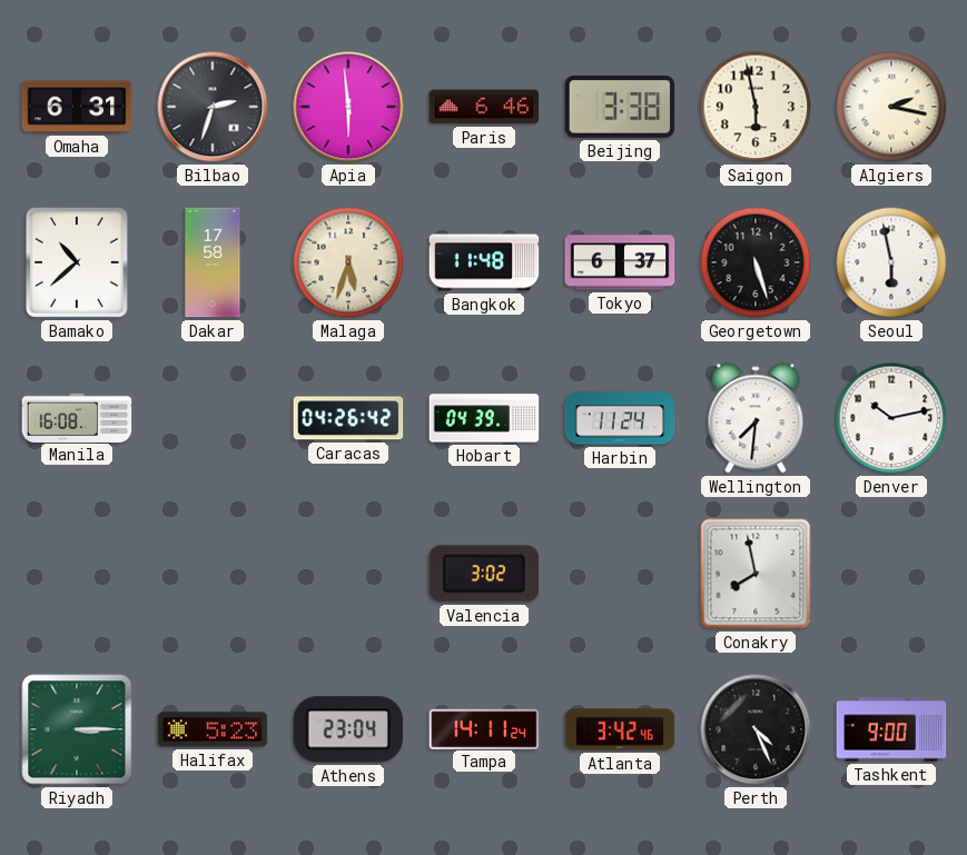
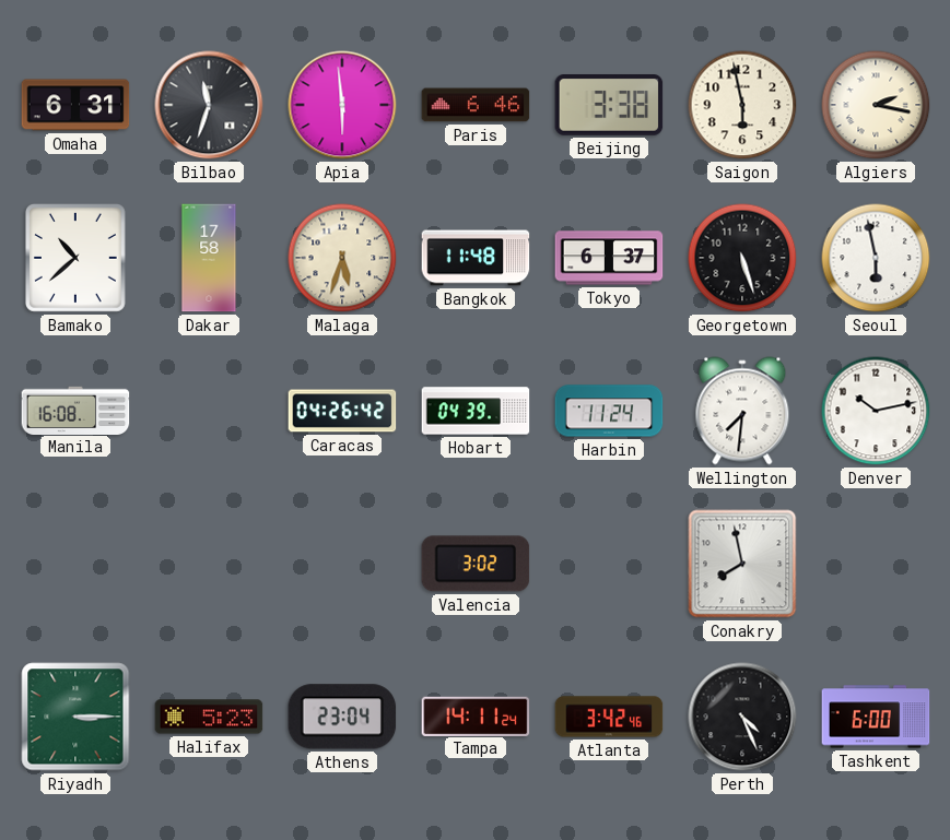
Bilbao: 2:33 -> 11:33 (209, 105)
Tashkent: 9:00 -> 6:00 (876, 717)
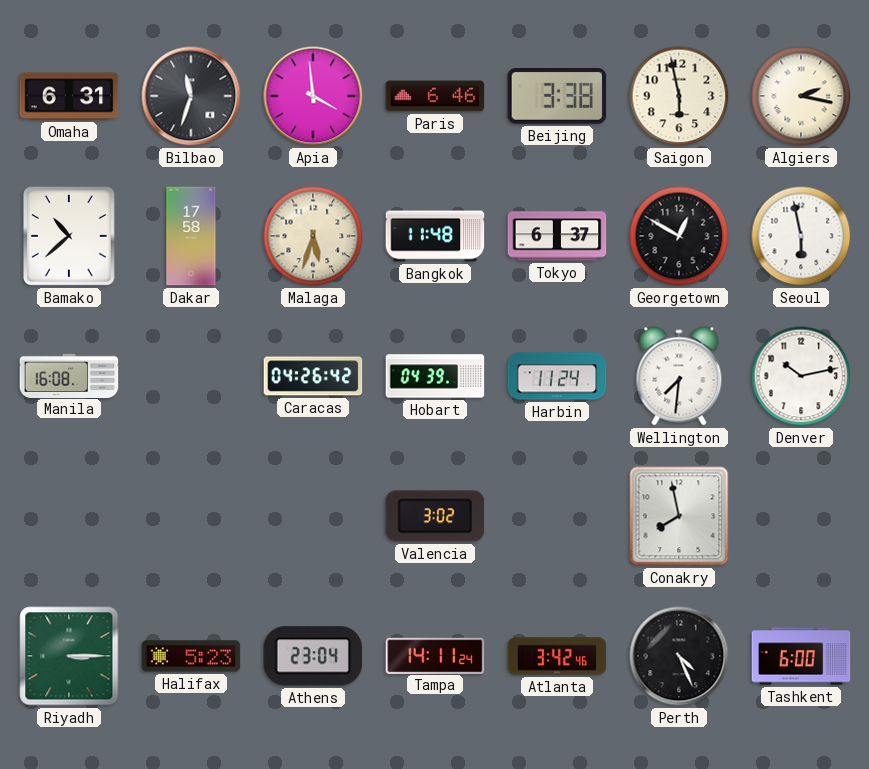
Apia: 5:59 -> 3:59 (313, 96)
Georgetown: 5:27 -> 12:50 (679, 236)
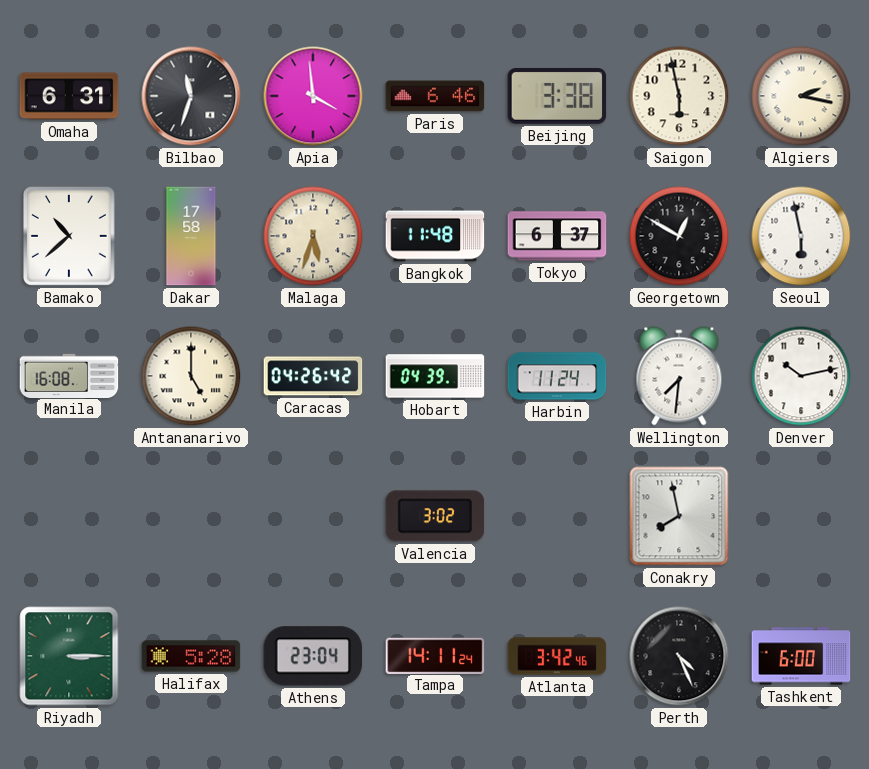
Antananarivo: none -> 5:00 (191, 376)
Halifax: 5:23 -> 5:28 (191, 656)
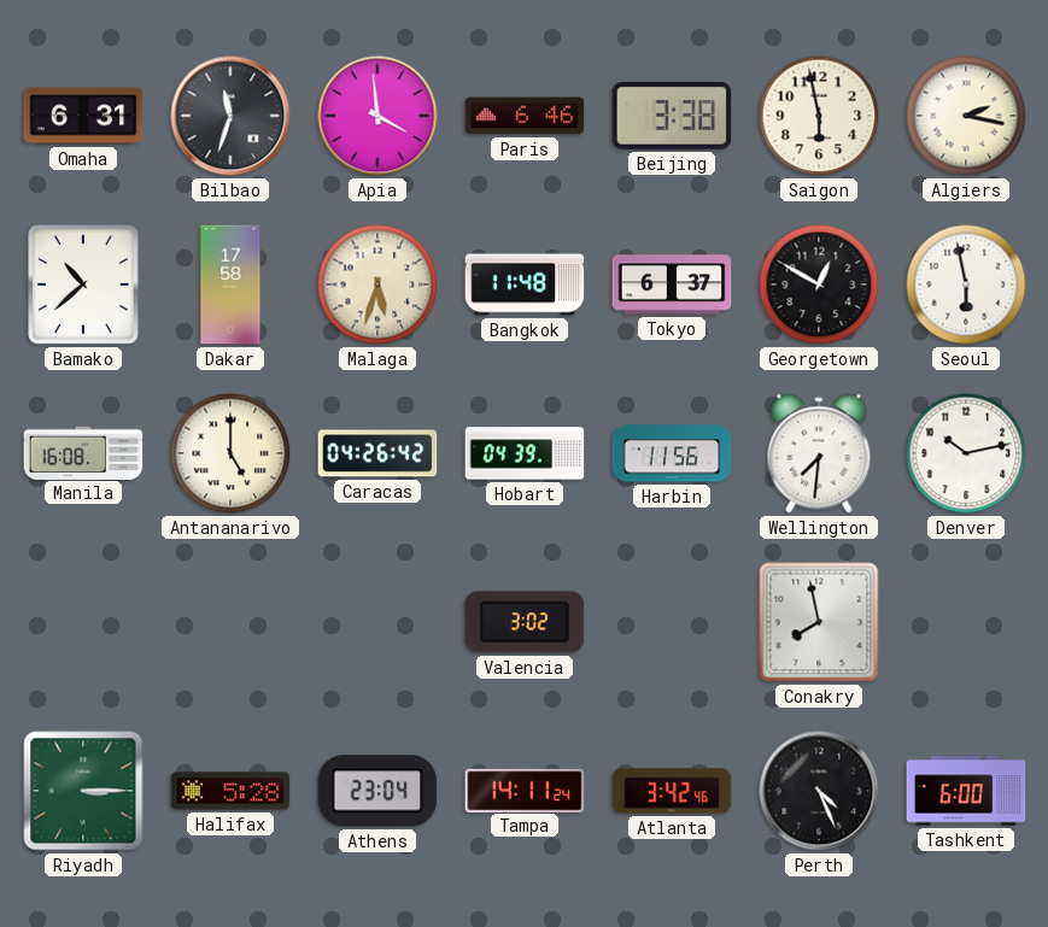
Harbin: 11:24 -> 11:56 (672, 453)
